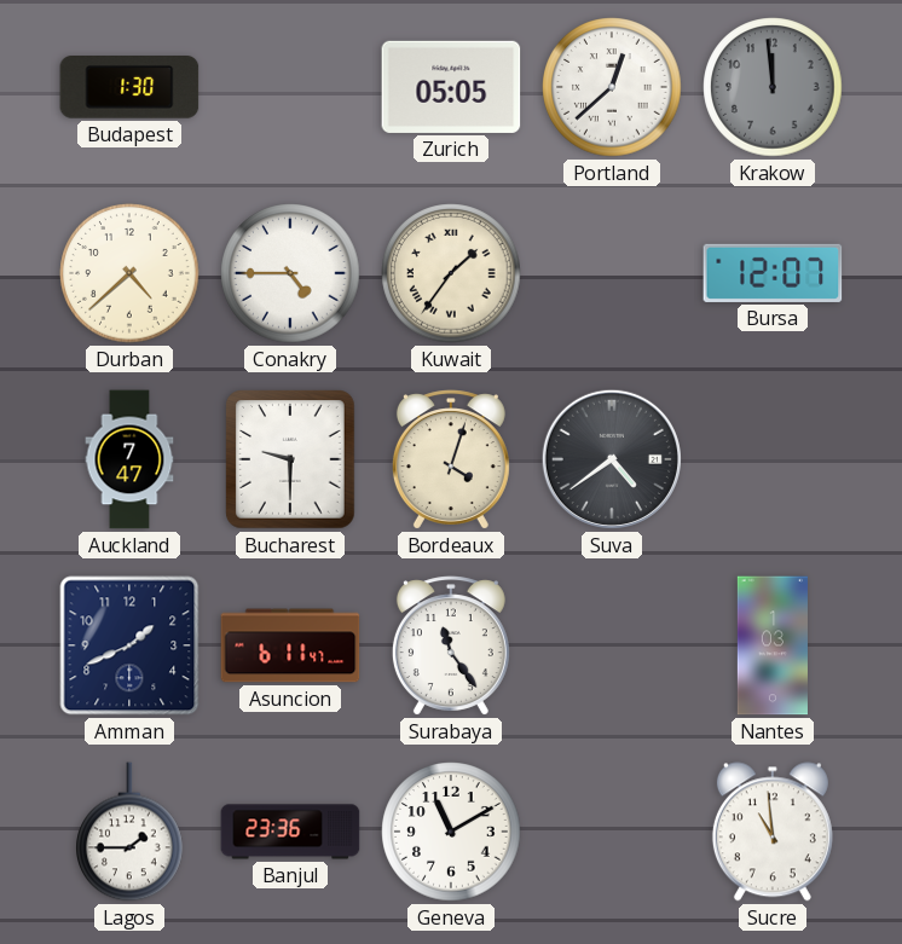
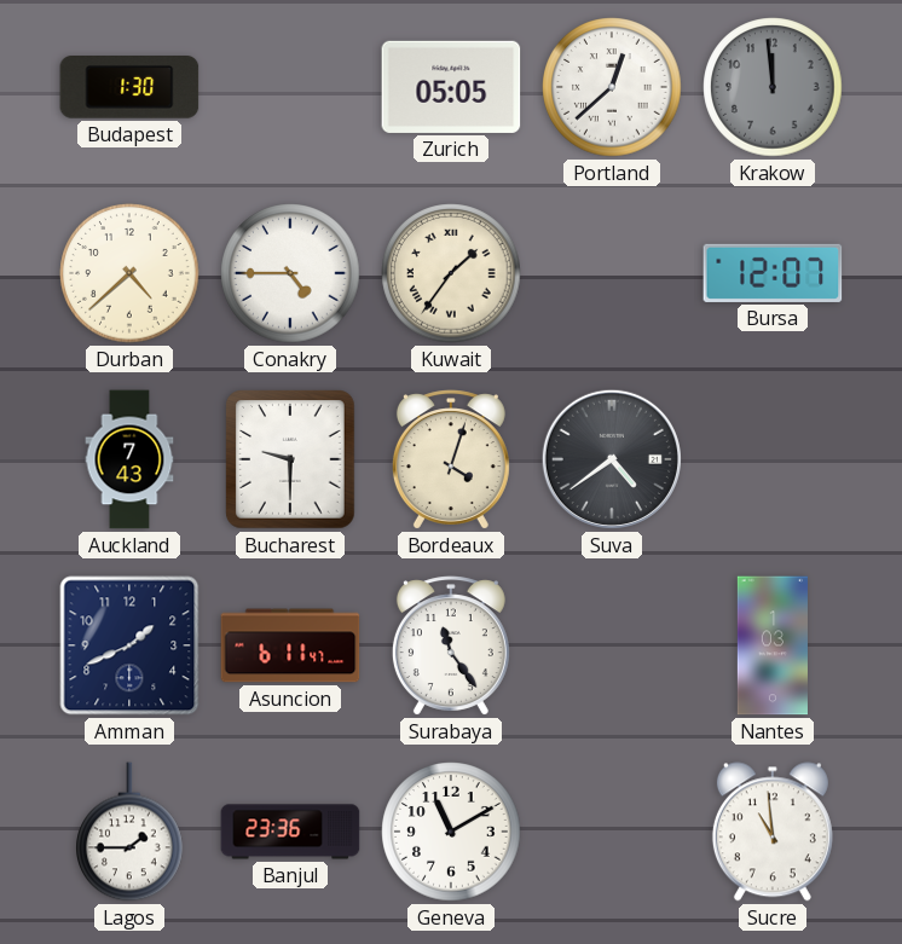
Auckland: 7:47 -> 7:43 (129, 459)
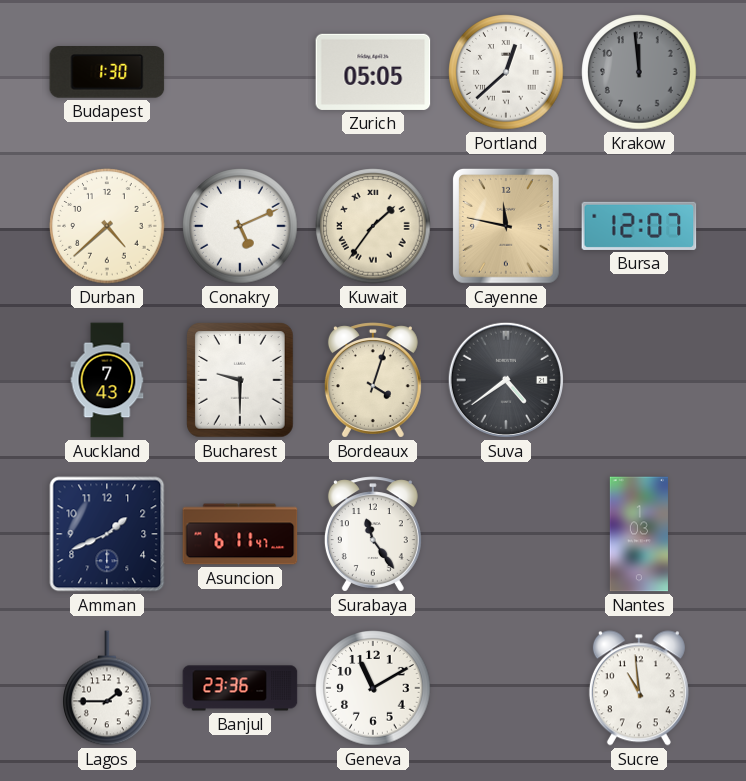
Conakry: 4:45 -> 5:11 (240, 226)
Cayenne: none -> 11:47 (506, 226)
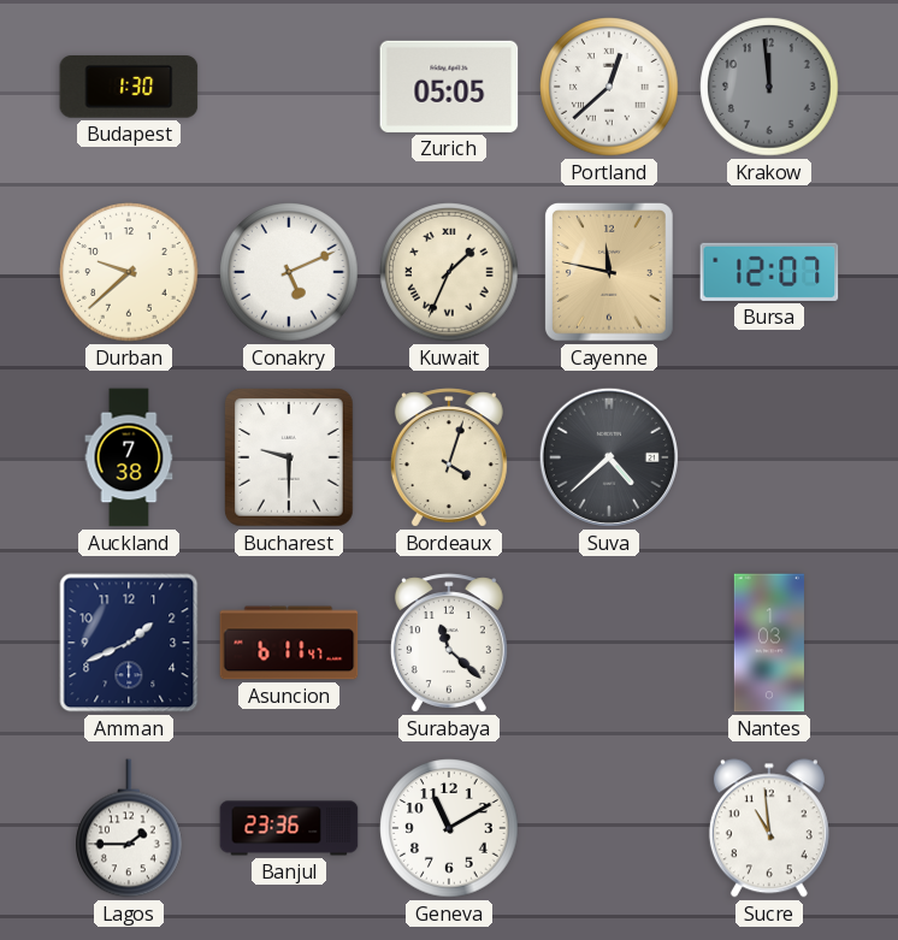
Durban: 4:38 -> 9:38 (129, 272)
Kuwait: 1:36 -> 1:34 (449, 272)
Auckland: 7:43 -> 7:38 (129, 457)
Suva: 4:39 -> 4:38 (609, 457)
Surabaya: 11:24 -> 11:22 (449, 643)
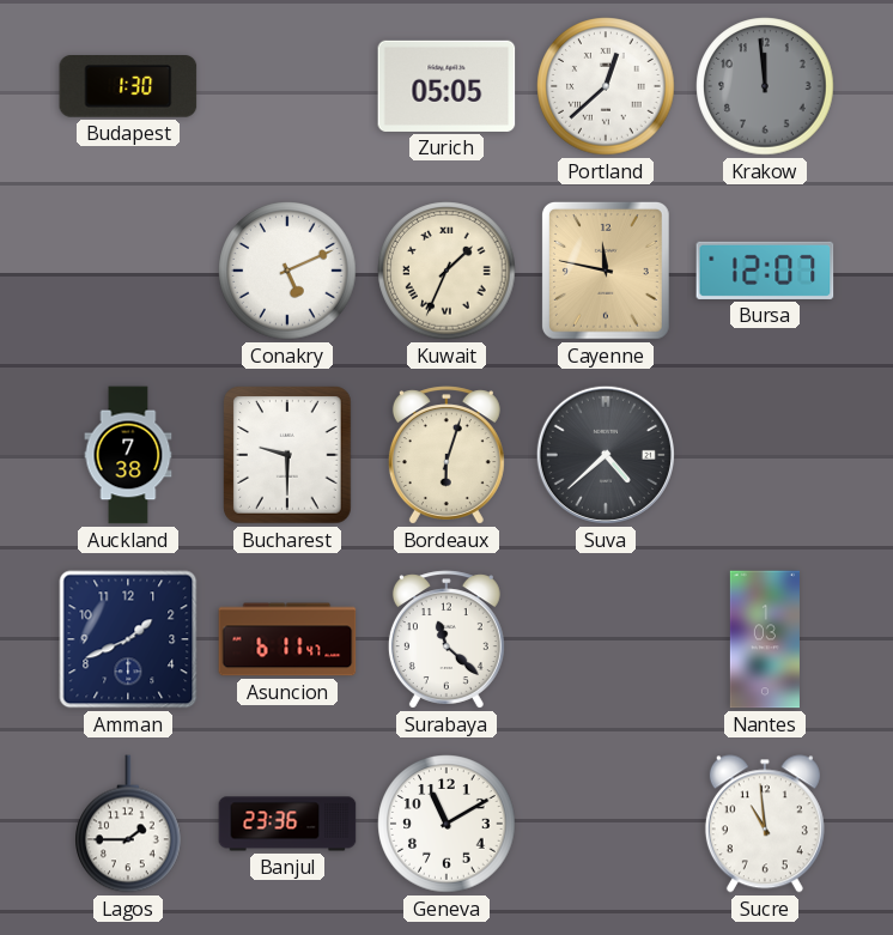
Durban: 9:38 -> none (129, 272)
Bordeaux: 4:03 -> 6:03 (446, 455)
